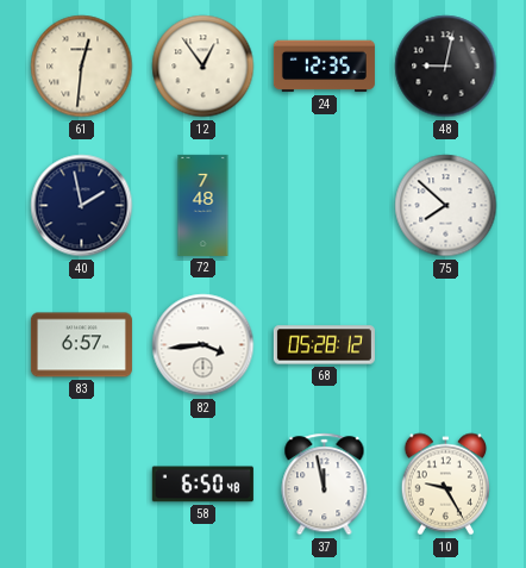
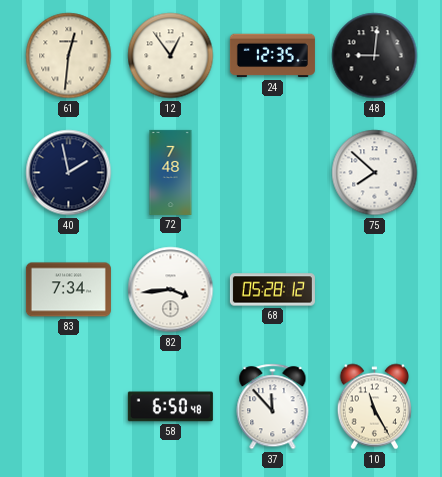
48: 9:02 -> 9:01 (375, 56)
83: 6:57 -> 7:34 (68, 290)
37: 11:58 -> 11:53 (273, 407)
10: 9:25 -> 11:25 (374, 407)
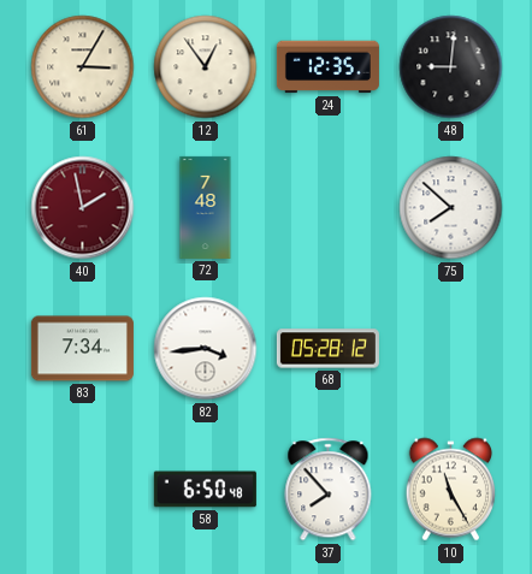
61: 12:31 -> 3:05 (83, 67)
40 dial: navy -> burgundy (83, 208)
37: 11:53 -> 7:53 (329, 490)
